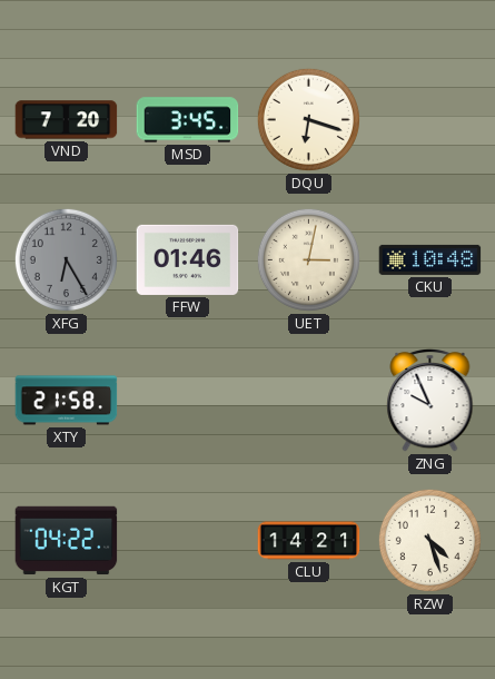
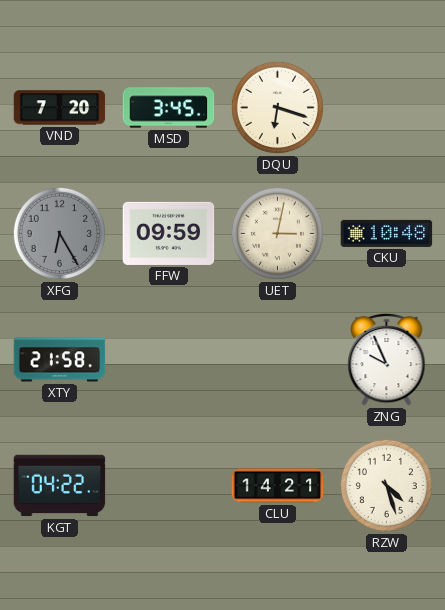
FFW: 01:46 -> 09:59 (169, 233)
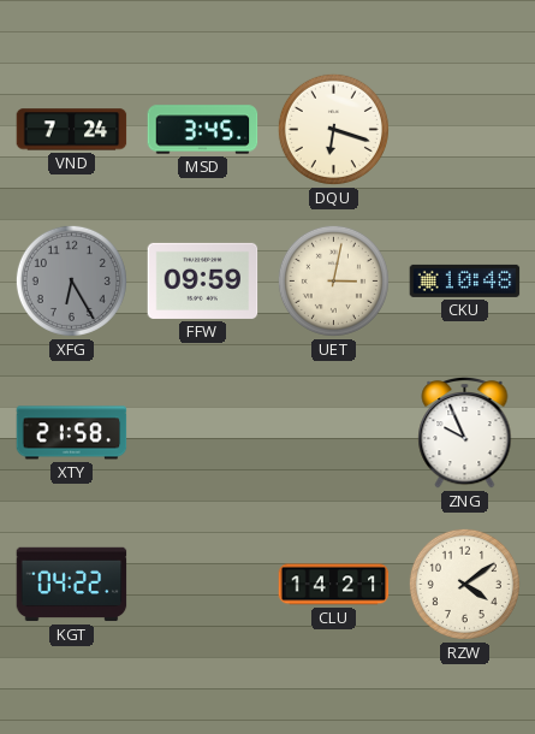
VND: 7:20 -> 7:24 (72, 130)
RZW: 4:27 -> 4:09 (464, 584)
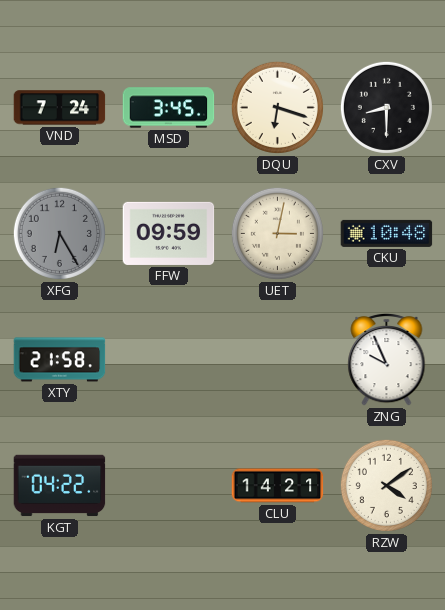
CXV: none -> 8:30 (386, 107)
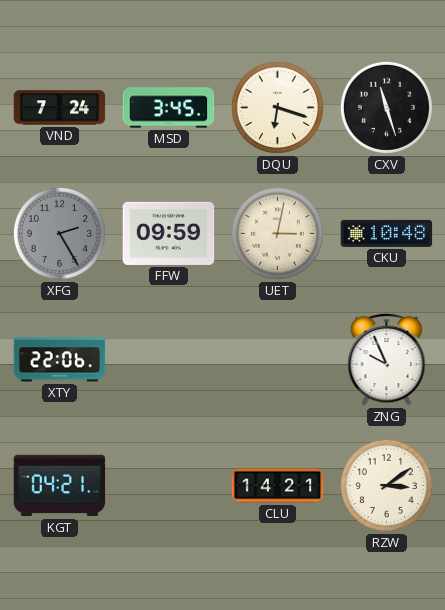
CXV: 8:30 -> 11:27 (386, 107)
XFG: 6:25 -> 2:25 (59, 233)
XTY: 21:58 -> 22:06 (60, 360)
KGT: 04:22 -> 04:21 (60, 486)
RZW: 4:09 -> 3:09 (386, 485)
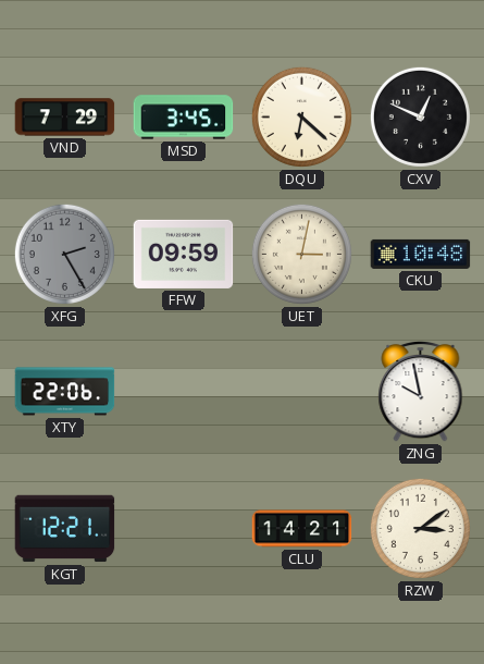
VND: 7:24 -> 7:29 (65, 118)
DQU: 6:18 -> 6:22 (301, 116)
CXV: 11:27 -> 12:49 (420, 116)
ZNG: 9:56 -> 9:58 (421, 391)
KGT: 04:21 -> 12:21 (65, 529)
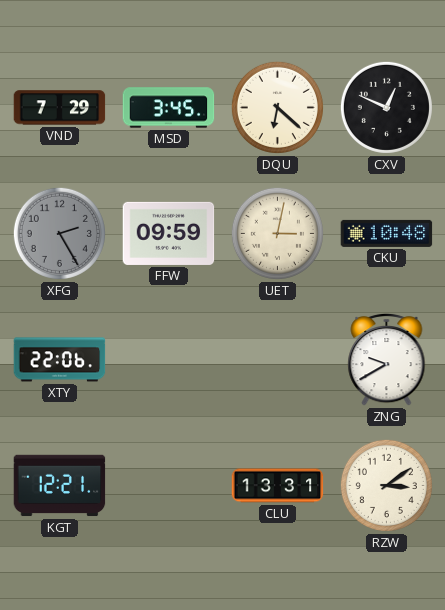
ZNG: 9:58 -> 9:40 (387, 359)
CLU: 14:21 -> 13:31 (278, 486)
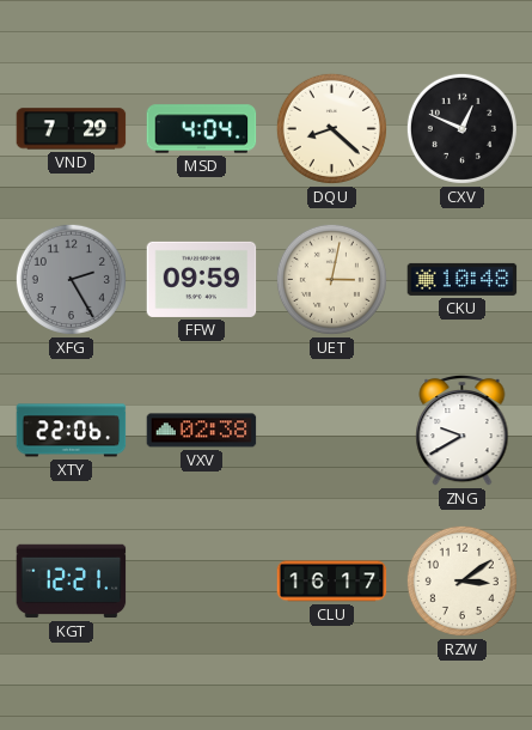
MSD: 3:45 -> 4:04 (202, 129)
DQU: 6:22 -> 8:22 (331, 128)
VXV: none -> 02:38 (202, 431)
CLU: 13:31 -> 16:17 (332, 582)
